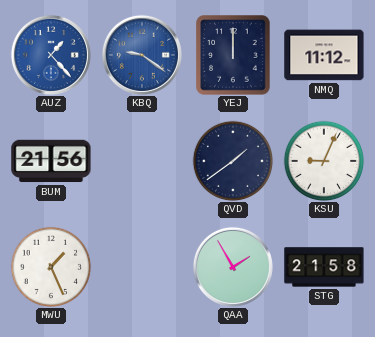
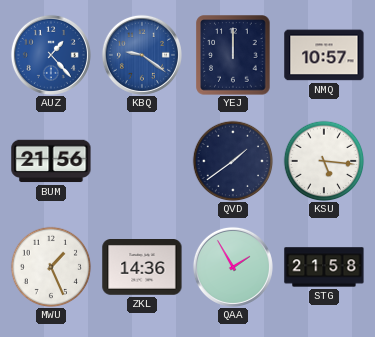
NMQ: 11:12 -> 10:57 (324, 55)
KSU: 9:04 -> 5:16 (324, 161)
ZKL: none -> 14:36 (142, 268)
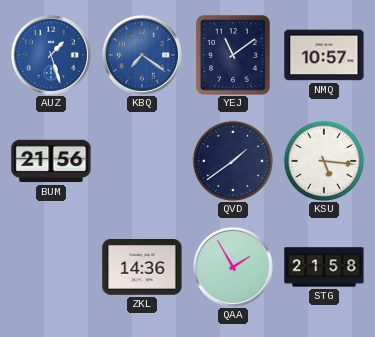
AUZ: 1:23 -> 1:27 (51, 55)
KBQ: 9:21 -> 7:21 (142, 55)
YEJ: 12:00 -> 11:09 (233, 55)
MWU: 1:26 -> none (51, 267)
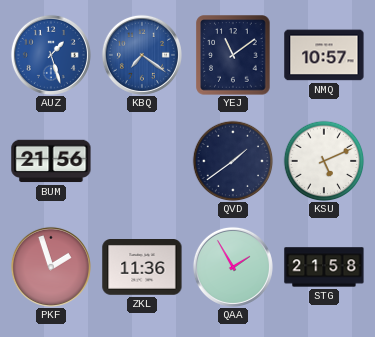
KSU: 5:16 -> 5:11 (324, 161)
PKF: none -> 1:57 (51, 267)
ZKL: 14:36 -> 11:36 (142, 268)
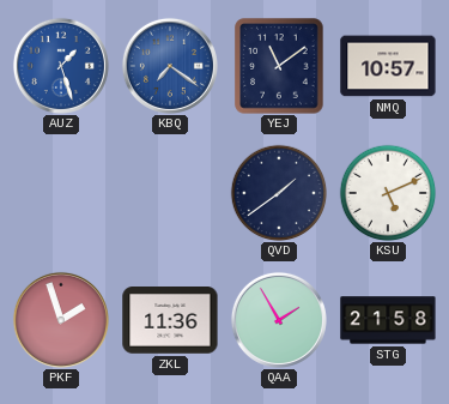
BUM: 21:56 -> none (51, 161)
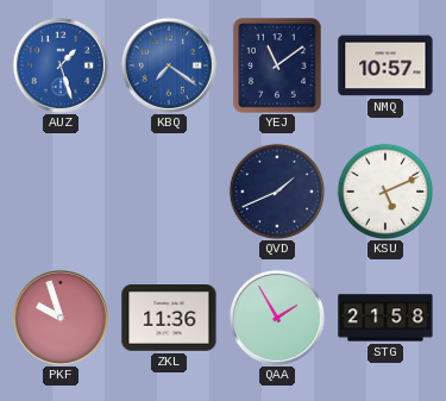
QVD: 1:39 -> 1:41 (277, 192)
PKF: 1:57 -> 9:57 (61, 318)
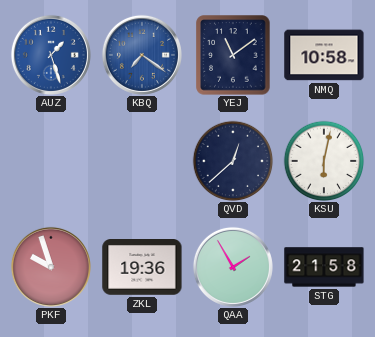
NMQ: 10:57 -> 10:58 (324, 55)
QVD: 1:41 -> 12:38 (233, 161)
KSU: 5:11 -> 6:02 (324, 161)
ZKL: 11:36 -> 19:36 (142, 268)
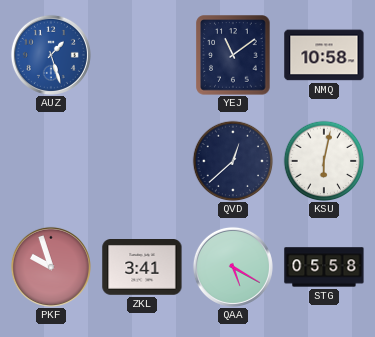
KBQ: 7:21 -> none (142, 55)
ZKL: 19:36 -> 3:41 (142, 268)
QAA: 1:55 -> 5:20 (233, 267)
STG: 21:58 -> 05:58 (324, 267)
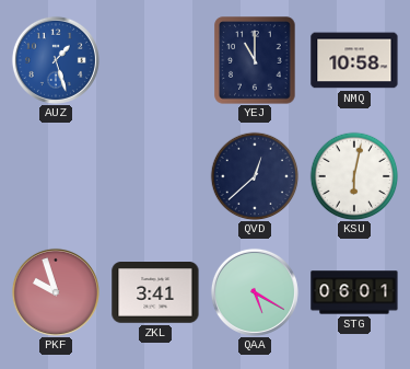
YEJ: 11:09 -> 11:00 (255, 60)
STG: 05:58 -> 06:01 (354, 292)
